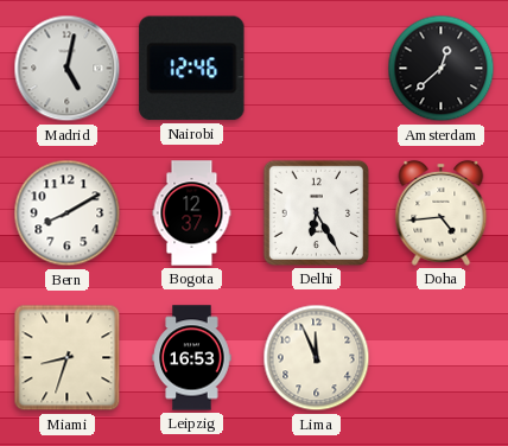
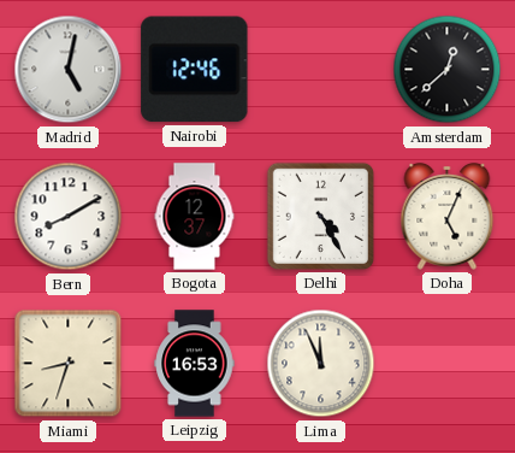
Delhi: 6:25 -> 4:25 (320, 216)
Doha: 4:44 -> 5:04 (448, 216)
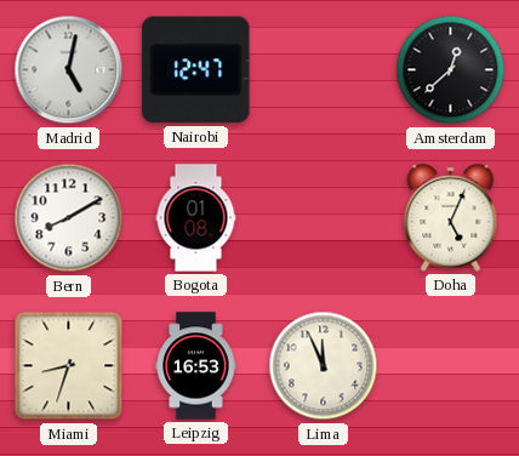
Nairobi: 12:46 -> 12:47 (196, 70)
Bogota: 12:37 -> 01:08 (196, 218)
Delhi: 4:25 -> none (320, 216)
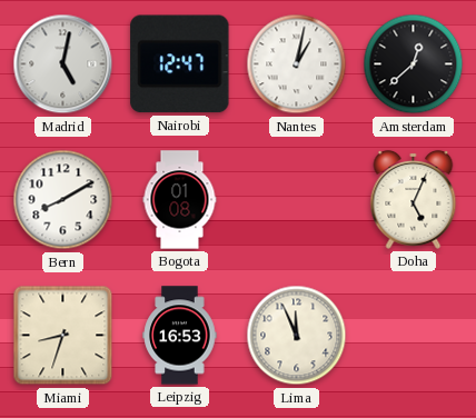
Nantes: none -> 1:02 (297, 64)
